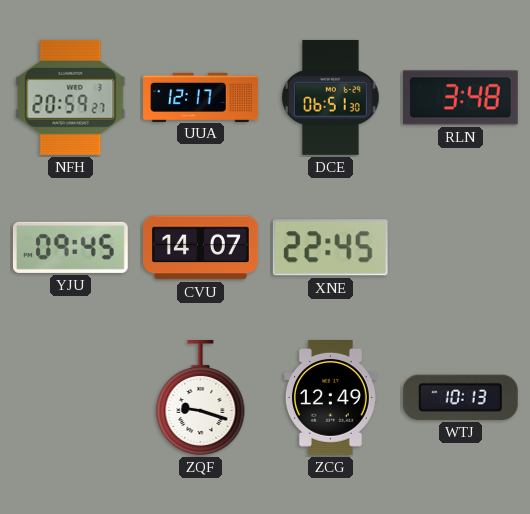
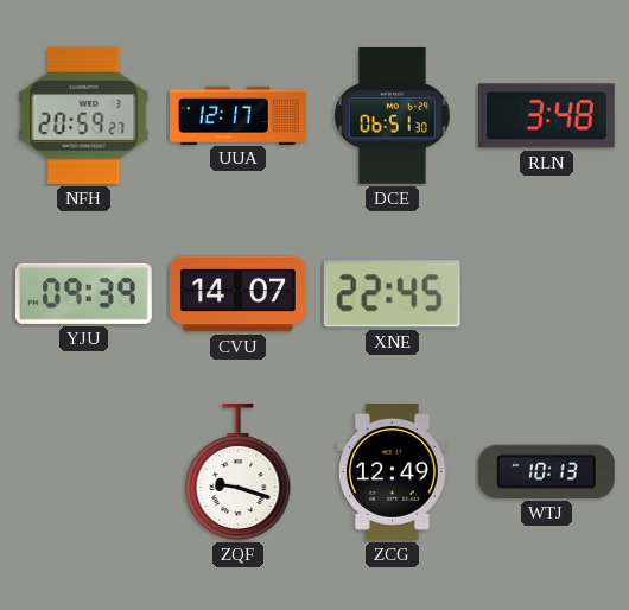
YJU: 09:45 -> 09:39 (83, 293)
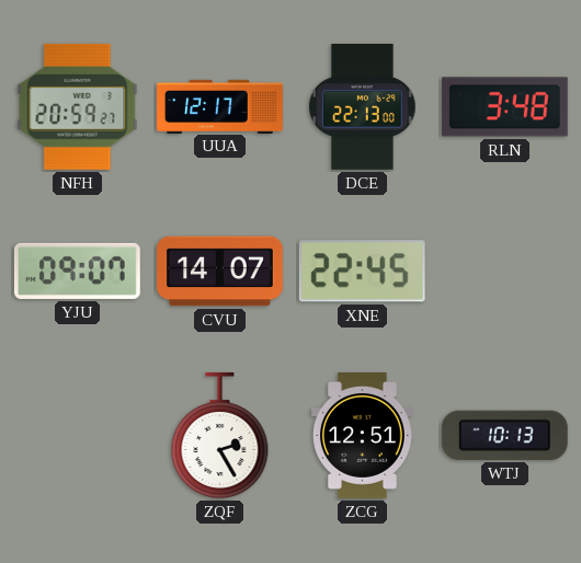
DCE: 06:51 -> 22:13 (363, 106)
YJU: 09:39 -> 09:07 (77, 271)
ZQF: 9:18 -> 2:25 (220, 435)
ZCG: 12:49 -> 12:51 (362, 436)
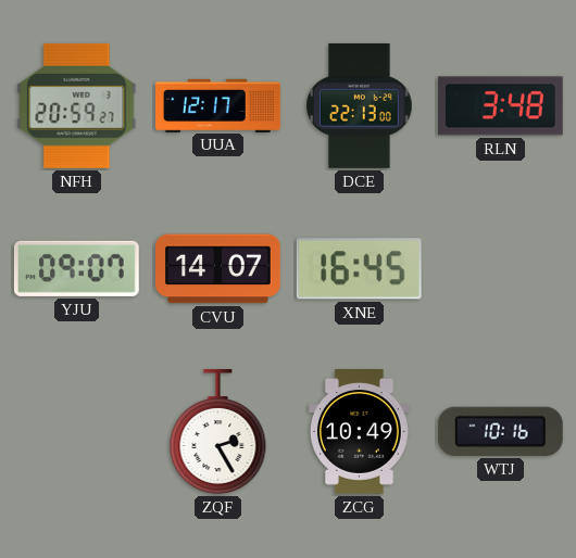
XNE: 22:45 -> 16:45 (359, 269)
ZCG: 12:51 -> 10:49 (359, 432)
WTJ: 10:13 -> 10:16 (500, 431)
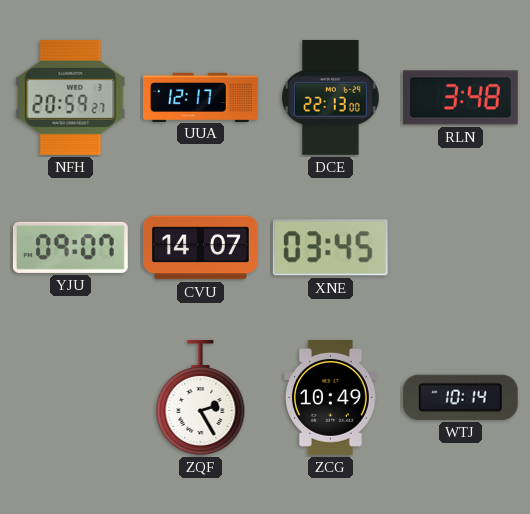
XNE: 16:45 -> 03:45 (330, 248)
WTJ: 10:16 -> 10:14 (460, 397)
